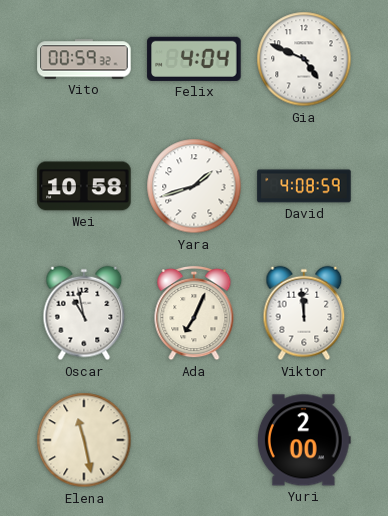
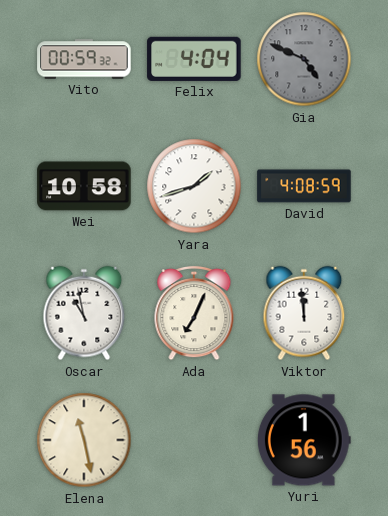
Gia dial: white -> grey (304, 59)
Yuri: 2:00 -> 1:56 (304, 440)
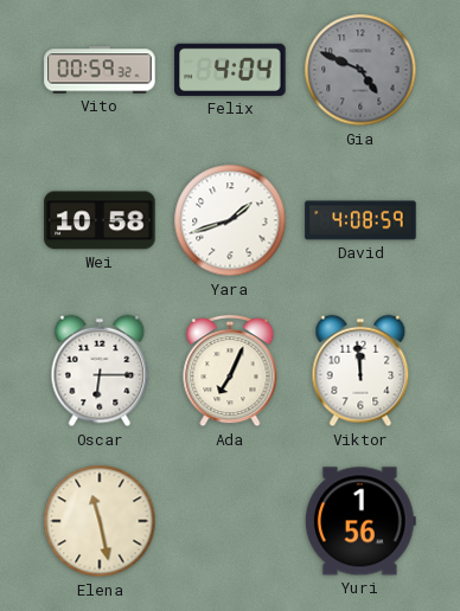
Oscar: 10:58 -> 6:15 (100, 371)
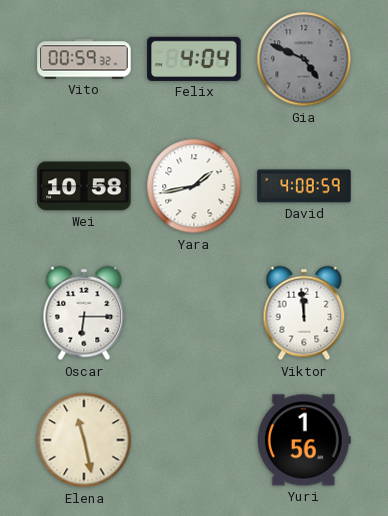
Yara: 1:42 -> 1:43 (194, 186)
Ada: 7:04 -> none (230, 371)
